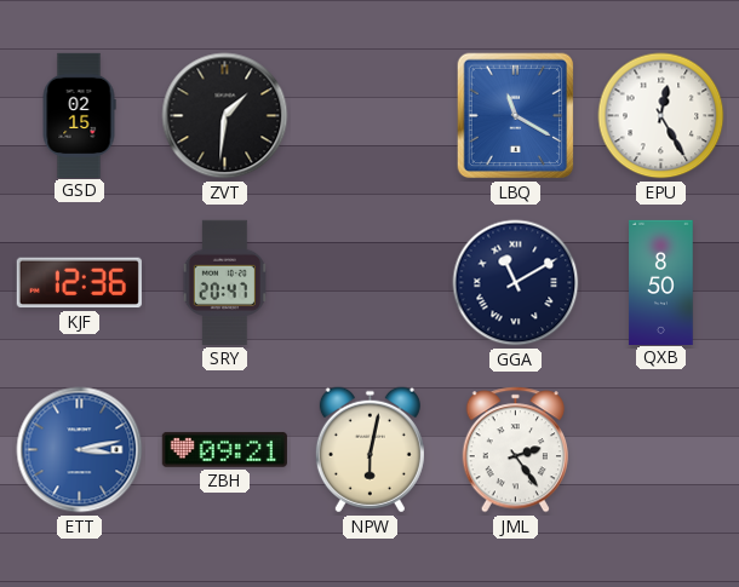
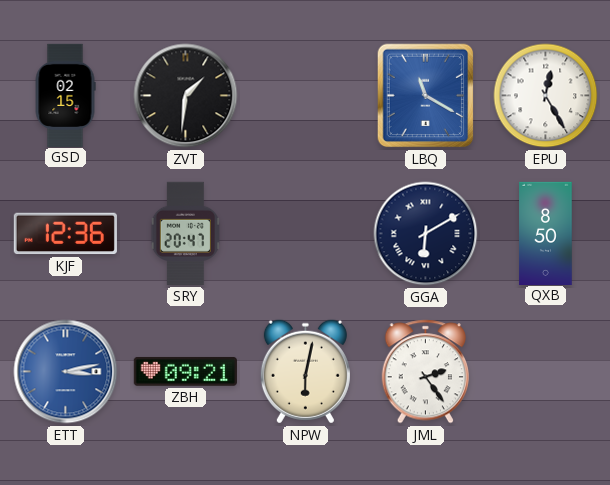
GGA: 11:10 -> 6:10 (426, 234)
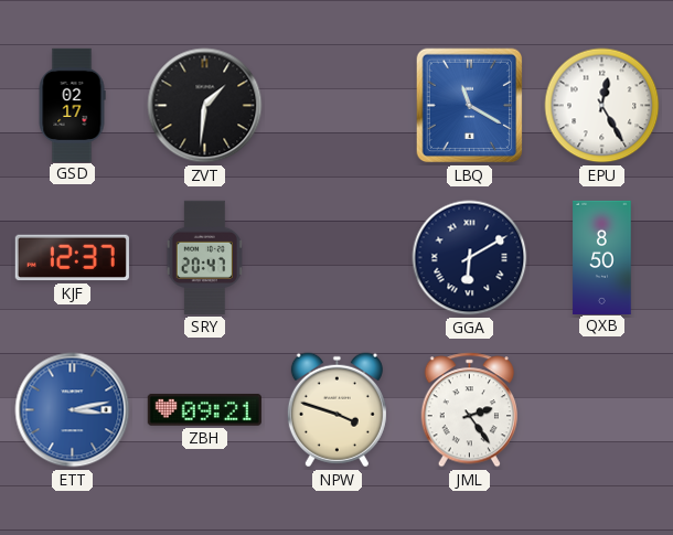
GSD: 02:15 -> 02:17 (72, 105)
KJF: 12:36 -> 12:37 (72, 258)
NPW: 6:02 -> 3:48 (336, 410)
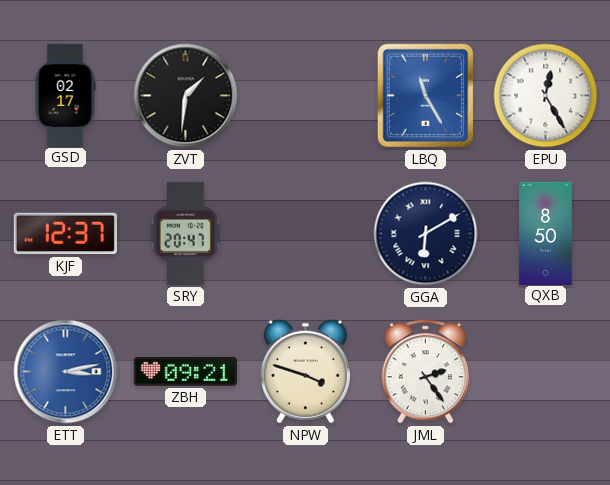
LBQ: 11:20 -> 11:25 (426, 96)
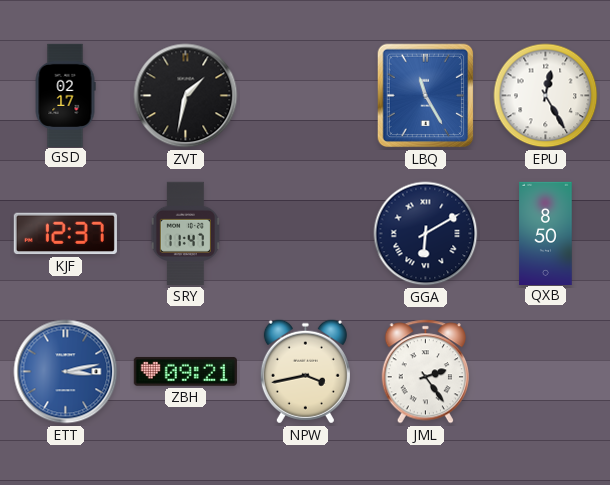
ZVT: 1:31 -> 1:32 (186, 96)
SRY: 20:47 -> 11:47 (185, 233)
NPW: 3:48 -> 3:43 (305, 372)
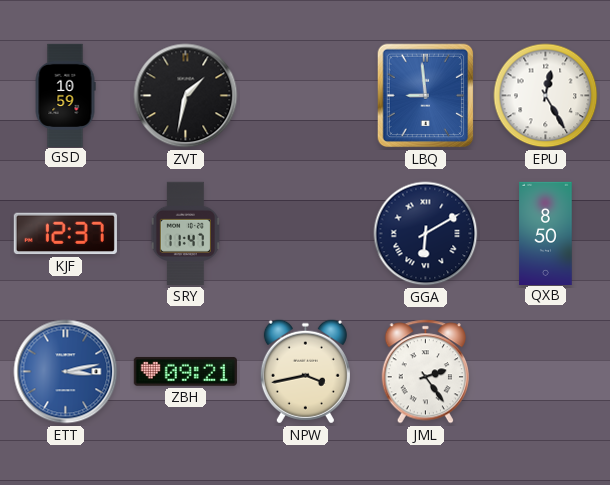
GSD: 02:17 -> 10:59 (65, 95)
LBQ: 11:25 -> 8:59 (426, 96)
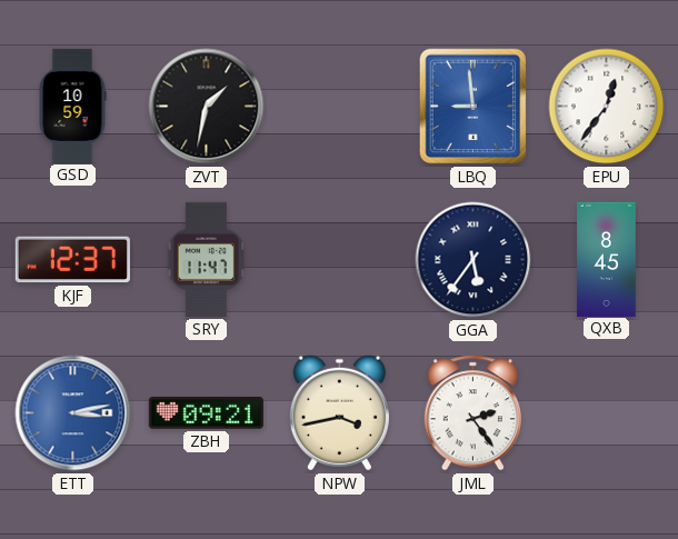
EPU: 12:25 -> 12:36 (607, 107)
GGA: 6:10 -> 5:36 (473, 260)
QXB: 8:50 -> 8:45 (607, 259)
